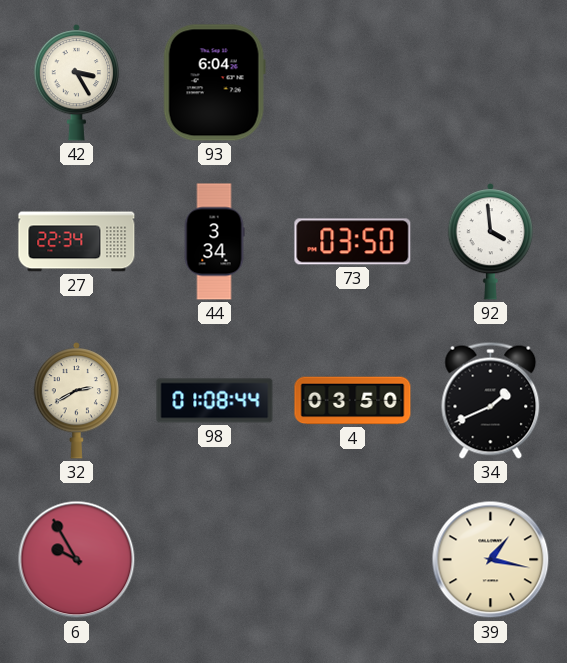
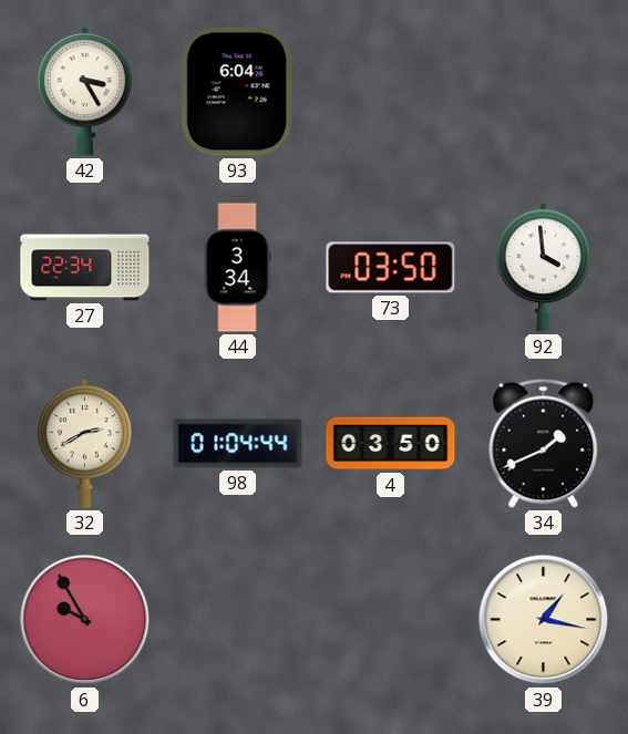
98: 01:08 -> 01:04 (238, 444)
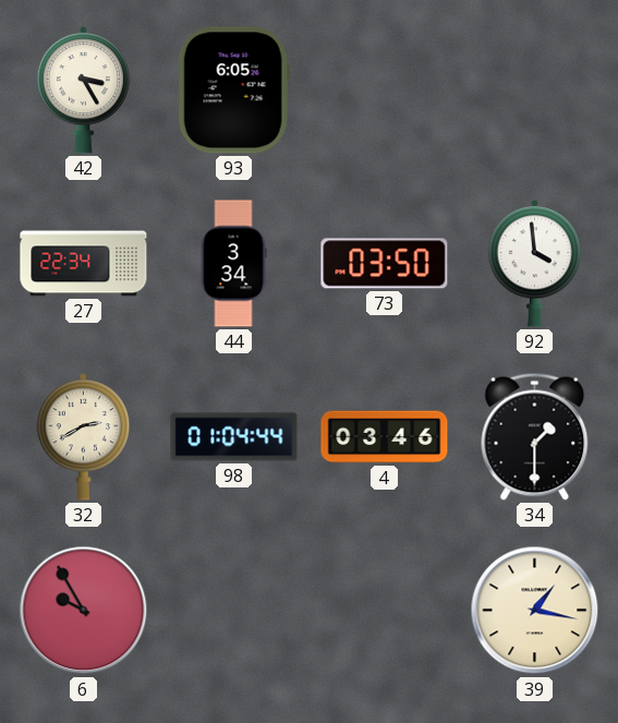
93: 6:04 -> 6:05 (233, 91)
4: 03:50 -> 03:46 (385, 437)
34: 1:41 -> 1:30 (535, 436)
